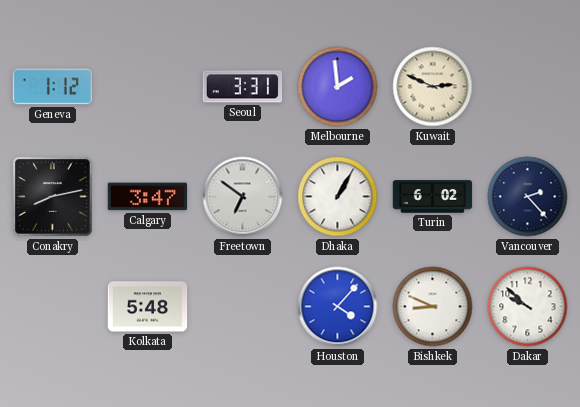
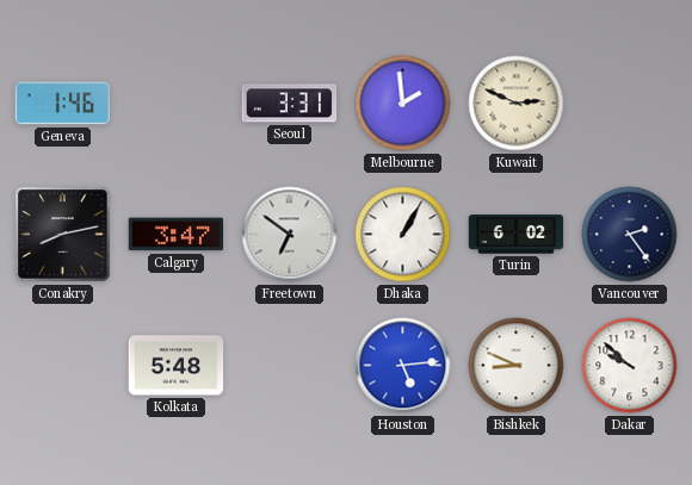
Geneva: 1:12 -> 1:46 (63, 104)
Vancouver: 2:23 -> 2:24 (630, 235)
Houston: 4:07 -> 5:14 (403, 366)
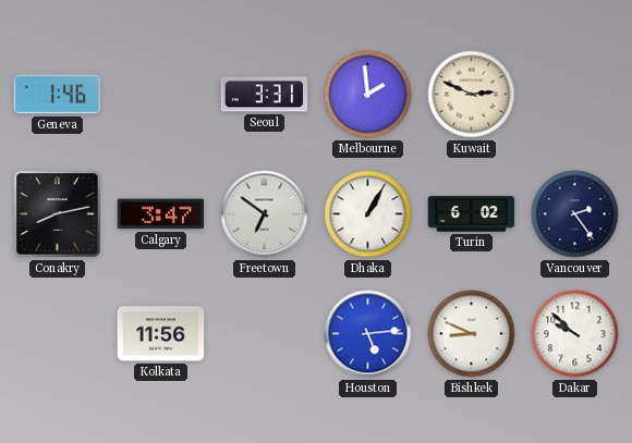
Kolkata: 5:48 -> 11:56 (161, 334)
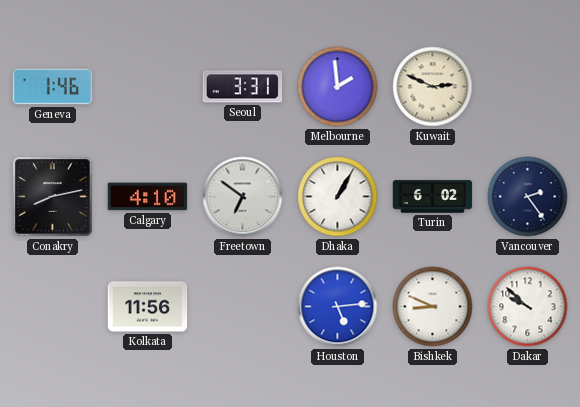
Calgary: 3:47 -> 4:10 (148, 197)
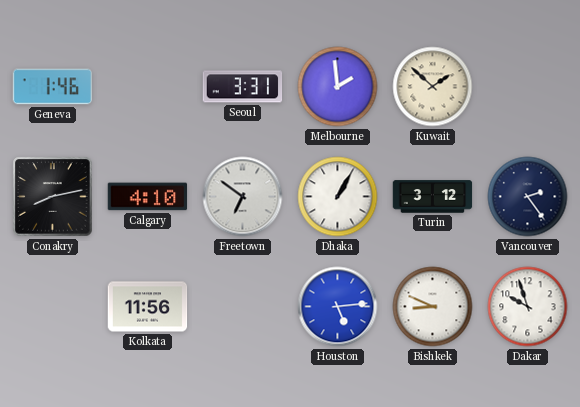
Kuwait: 2:49 -> 1:52 (433, 87)
Turin: 6:02 -> 3:12 (433, 197)
Dakar: 9:52 -> 9:57 (528, 307)
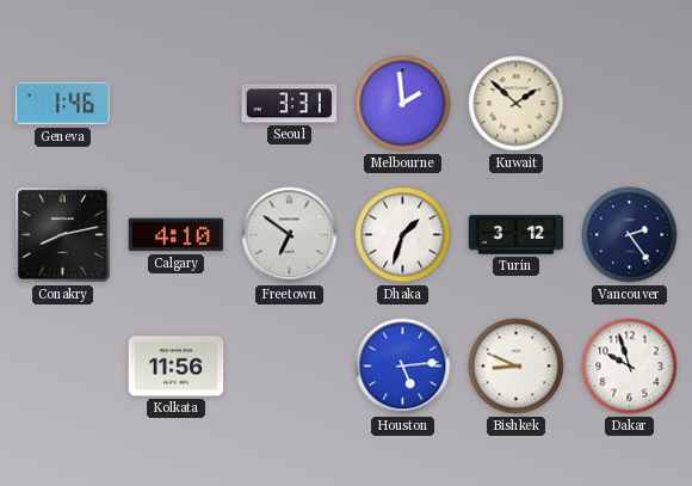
Dhaka: 1:05 -> 1:33 (403, 235)
